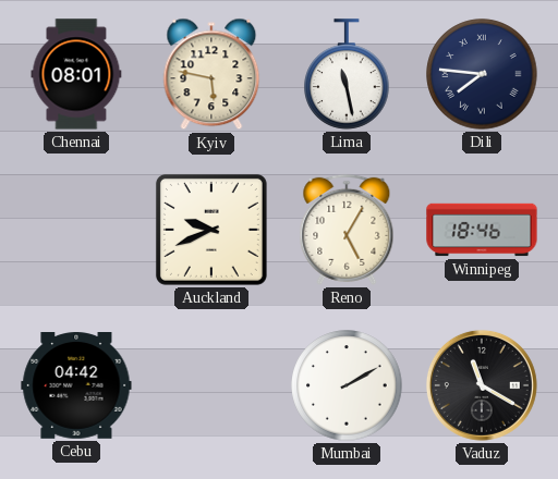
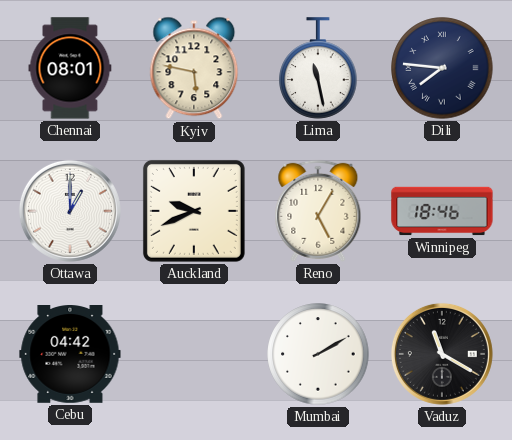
Ottawa: none -> 1:00 (70, 211)
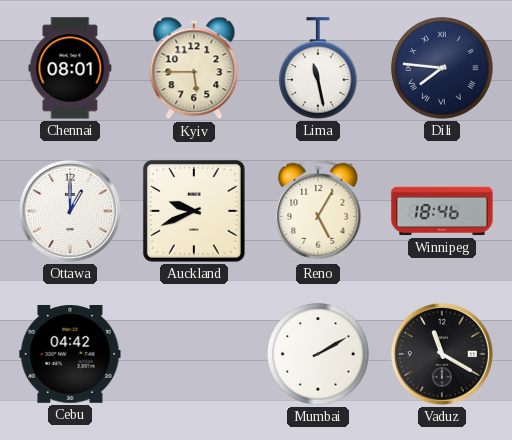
Kyiv: 5:47 -> 5:45 (194, 68)
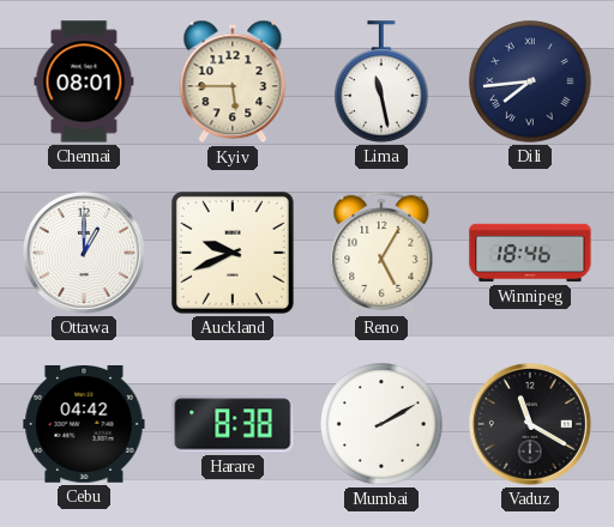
Dili: 7:46 -> 7:44 (530, 81)
Harare: none -> 8:38 (233, 424)
